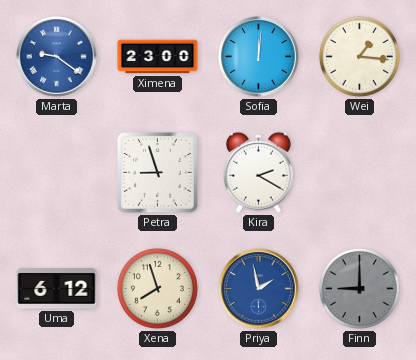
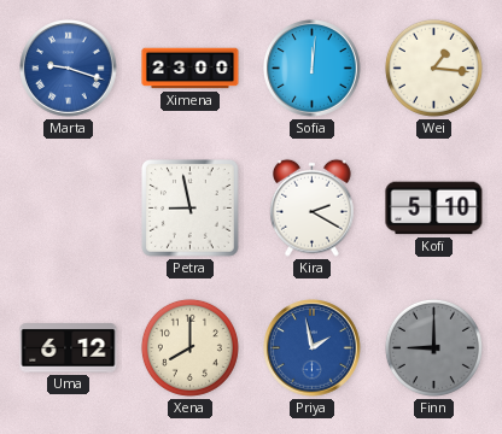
Marta: 9:21 -> 9:18 (69, 69)
Petra: 8:57 -> 8:58 (191, 209)
Kofi: none -> 5:10 (434, 209)
Xena: 7:57 -> 8:00 (189, 347)
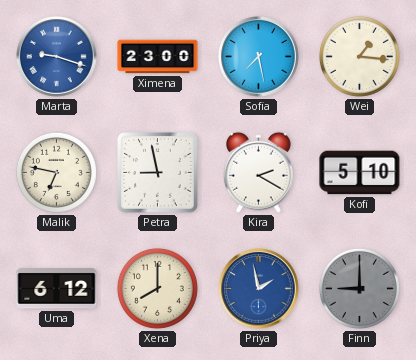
Sofia: 12:01 -> 7:28 (259, 57)
Malik: none -> 6:47 (56, 172)
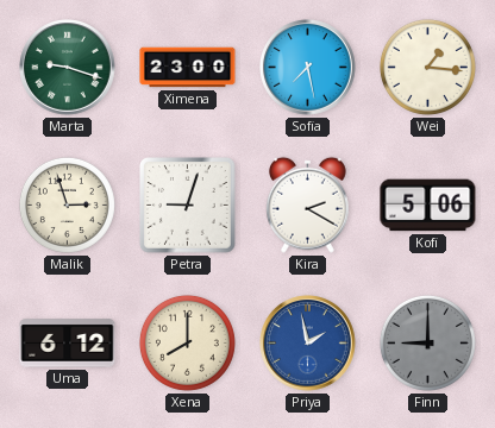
Marta dial: blue -> green (68, 68)
Malik: 6:47 -> 2:57 (67, 204)
Petra: 8:58 -> 9:03 (188, 206)
Kofi: 5:10 -> 5:06 (428, 206)
